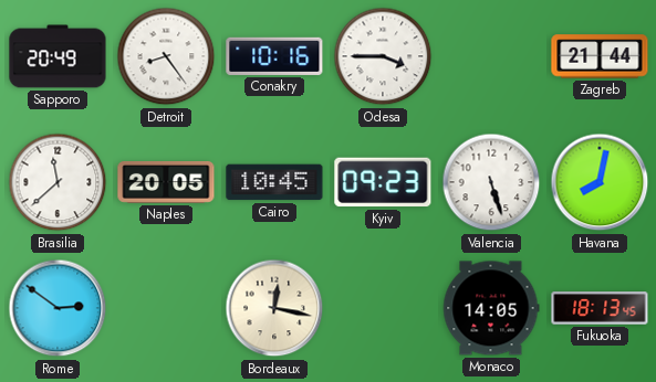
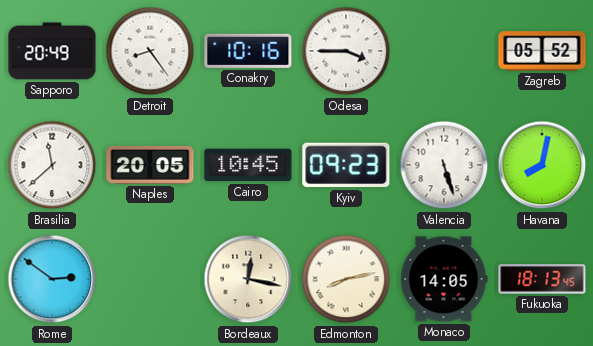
Zagreb: 21:44 -> 05:52 (542, 51)
Edmonton: none -> 8:13 (346, 279)
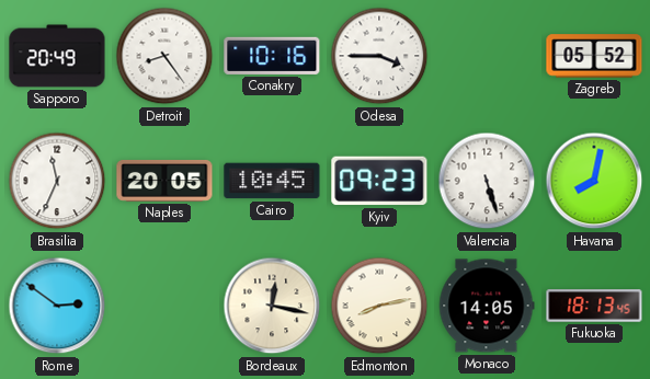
Brasilia: 11:38 -> 11:34 (57, 181)
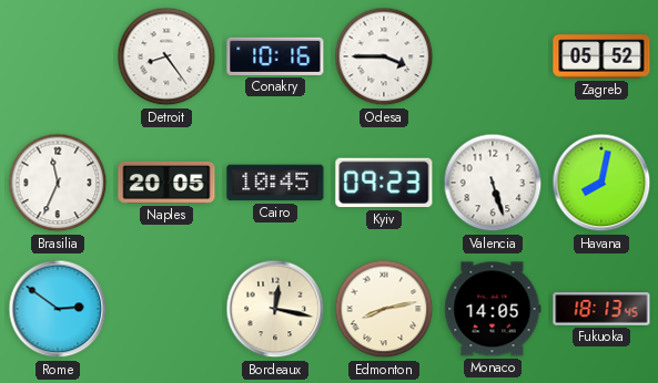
Sapporo: 20:49 -> none (57, 56)
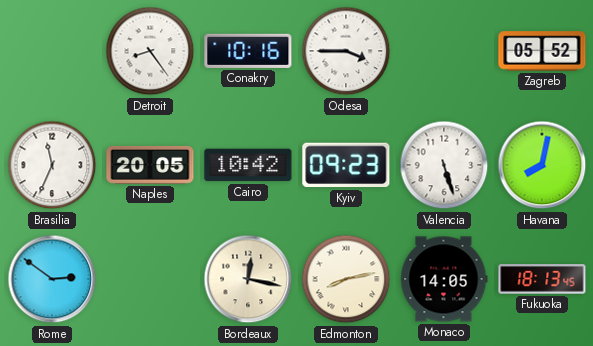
Cairo: 10:45 -> 10:42 (248, 165)
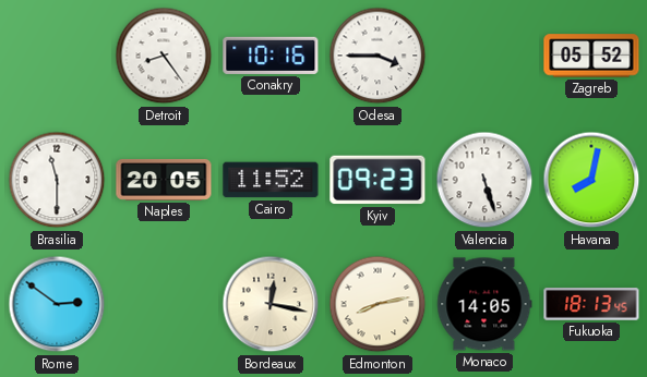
Brasilia: 11:34 -> 11:30 (57, 180)
Cairo: 10:42 -> 11:52 (271, 180)
